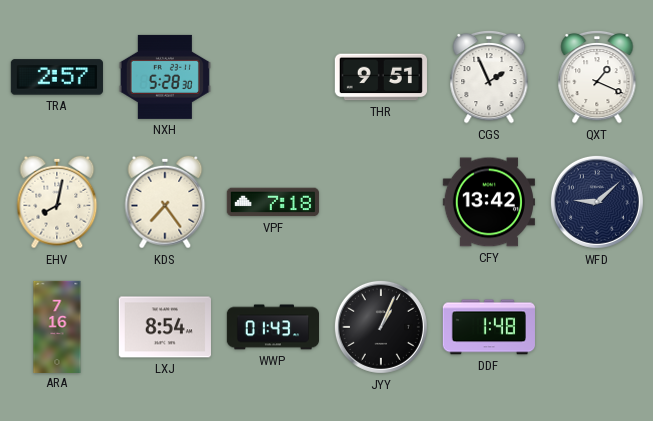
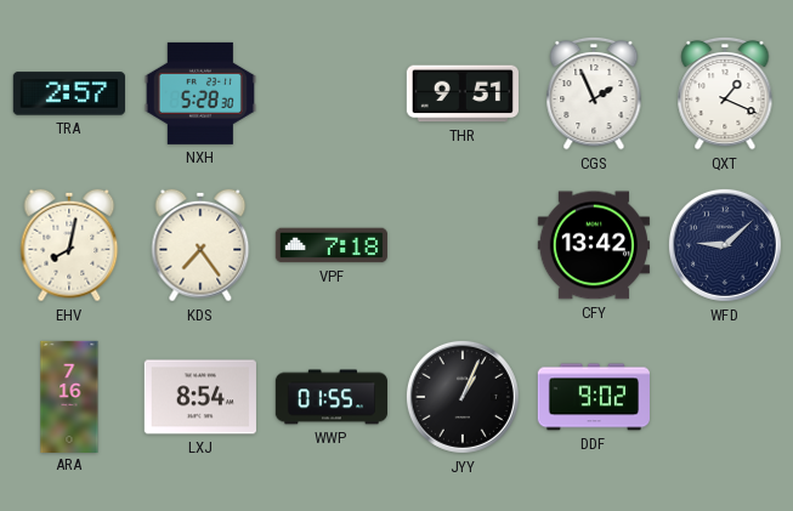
WWP: 01:43 -> 01:55 (330, 397)
DDF: 1:48 -> 9:02 (594, 397)
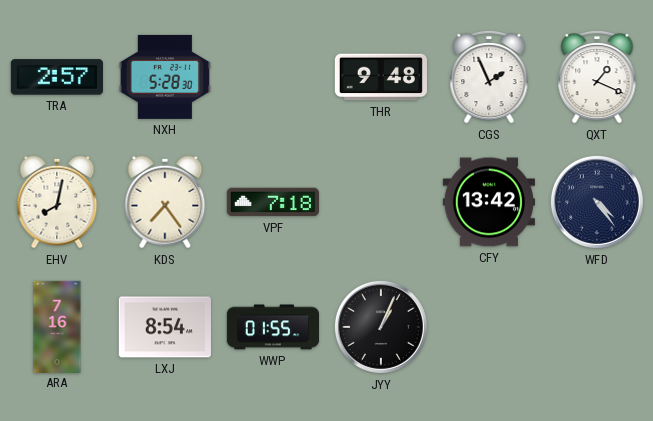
THR: 9:51 -> 9:48 (381, 77)
WFD: 9:08 -> 4:24 (597, 202)
DDF: 9:02 -> none (594, 397)
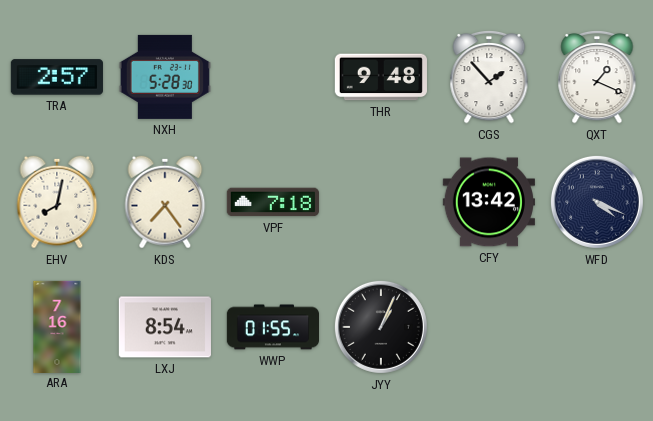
CGS: 1:56 -> 1:53 (489, 77)
WFD: 4:24 -> 4:19 (597, 202)
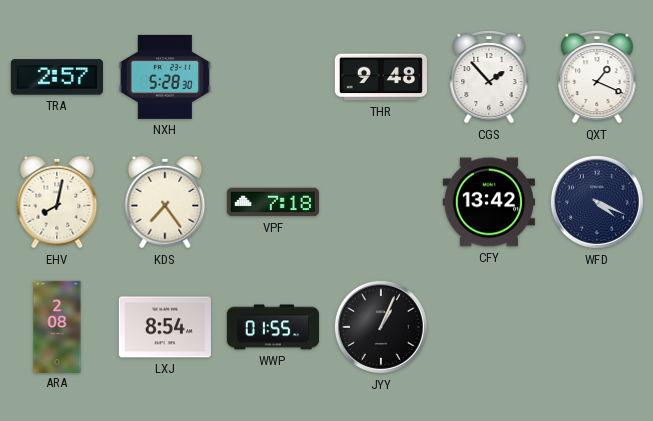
ARA: 7:16 -> 2:08 (57, 326)
